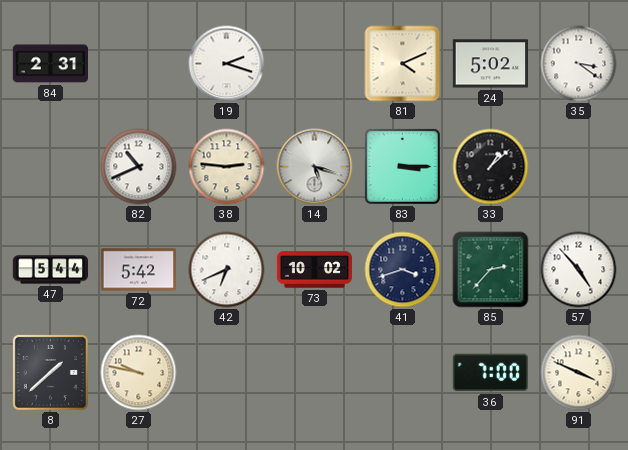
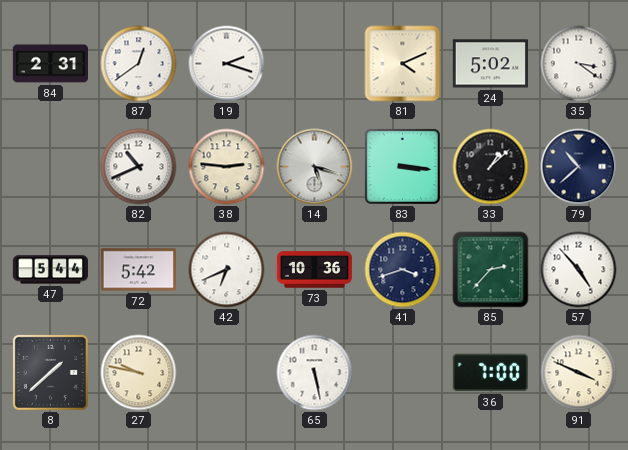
87: none -> 12:39 (139, 64)
83: 3:15 -> 3:16 (402, 166)
79: none -> 10:38 (579, 167)
73: 10:02 -> 10:36 (315, 270)
65: none -> 5:28 (315, 373)
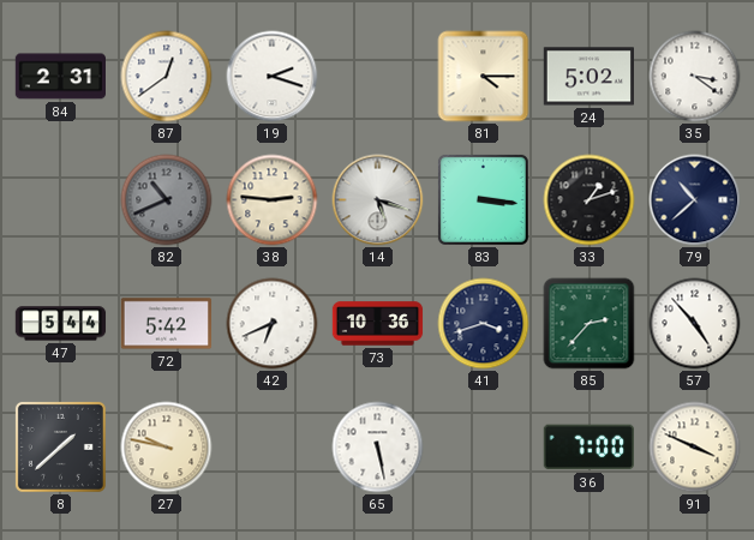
81: 4:11 -> 4:15 (484, 77)
82 dial: white -> grey (167, 200)
33: 1:08 -> 1:12 (590, 200)
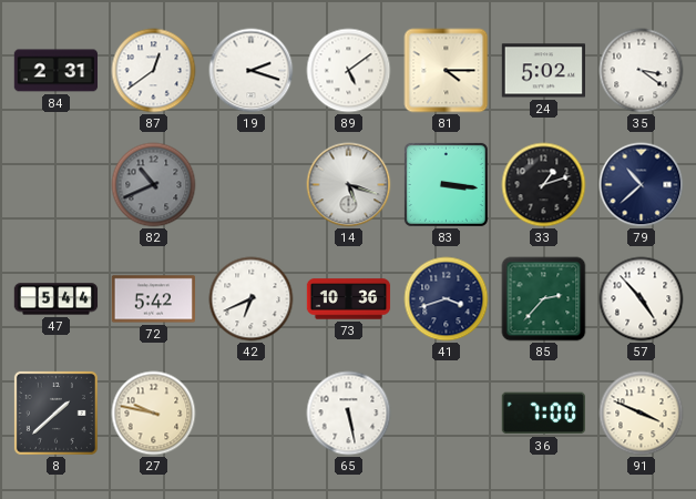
89: none -> 5:09 (349, 71)
38: 2:46 -> none (273, 200)
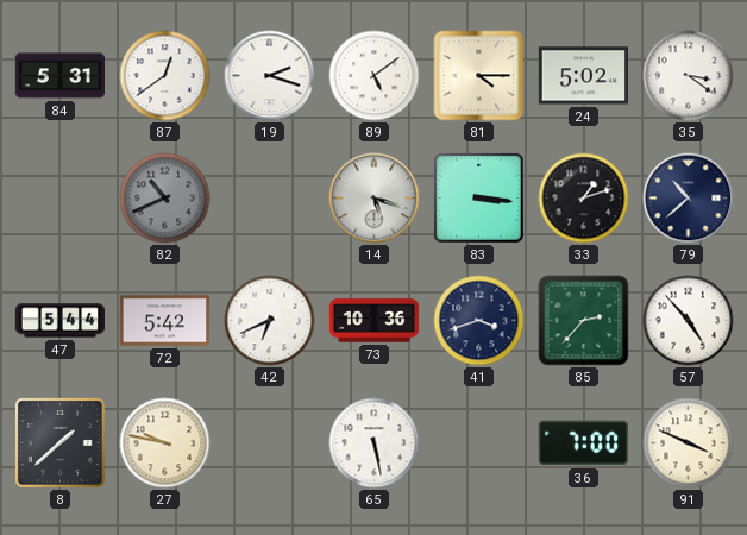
84: 2:31 -> 5:31 (61, 76)
